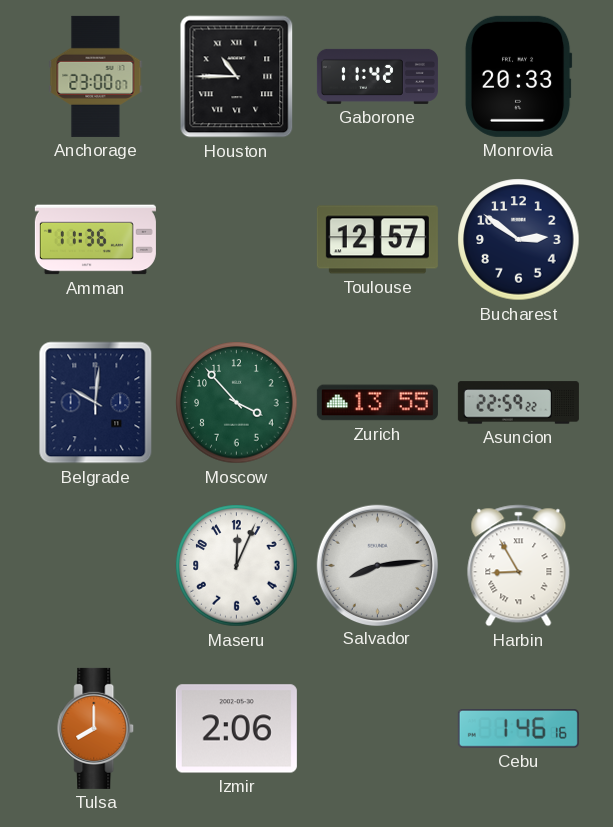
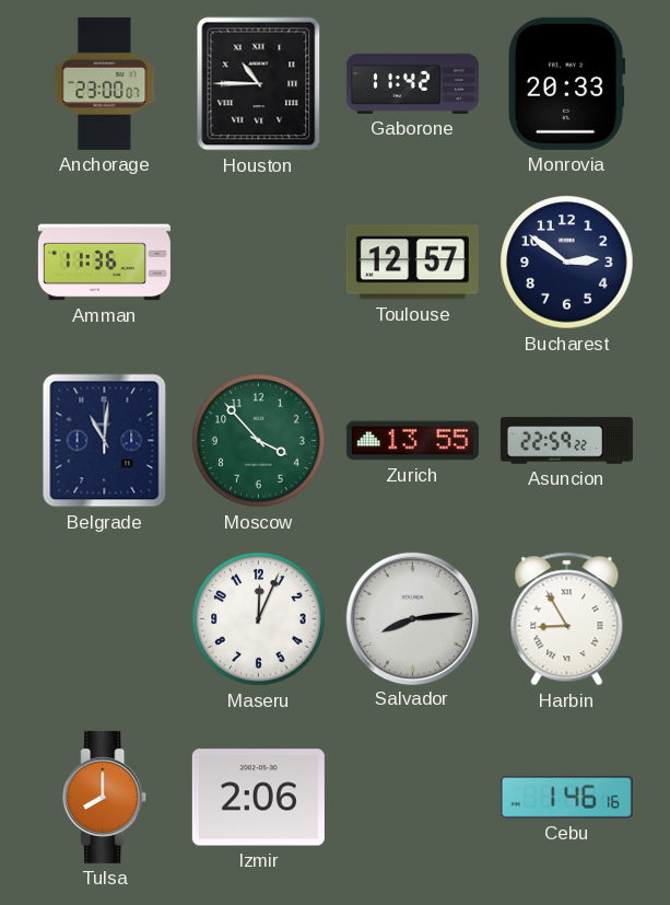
Belgrade: 10:01 -> 11:01 (105, 441)
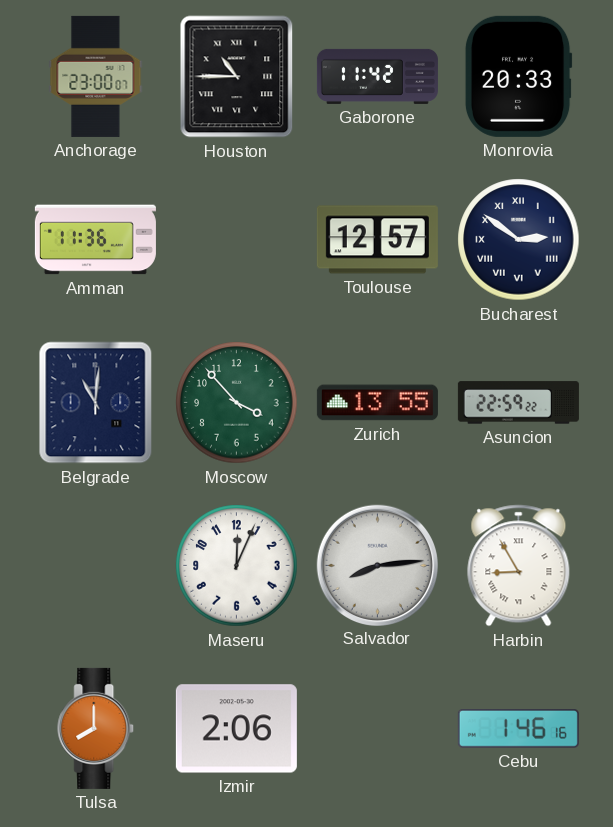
Bucharest numerals: Arabic -> Roman (519, 240)
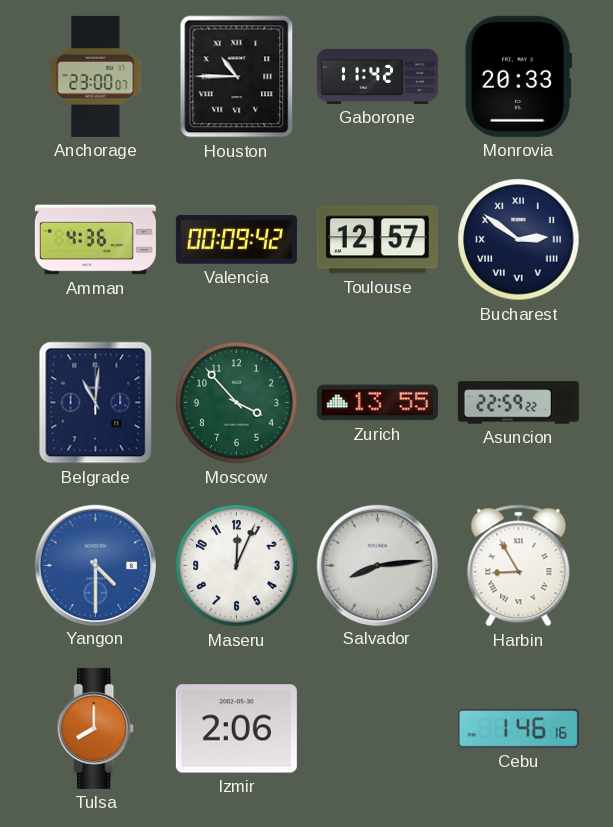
Amman: 11:36 -> 4:36 (95, 240)
Valencia: none -> 00:09 (236, 240)
Yangon: none -> 4:30 (95, 565)
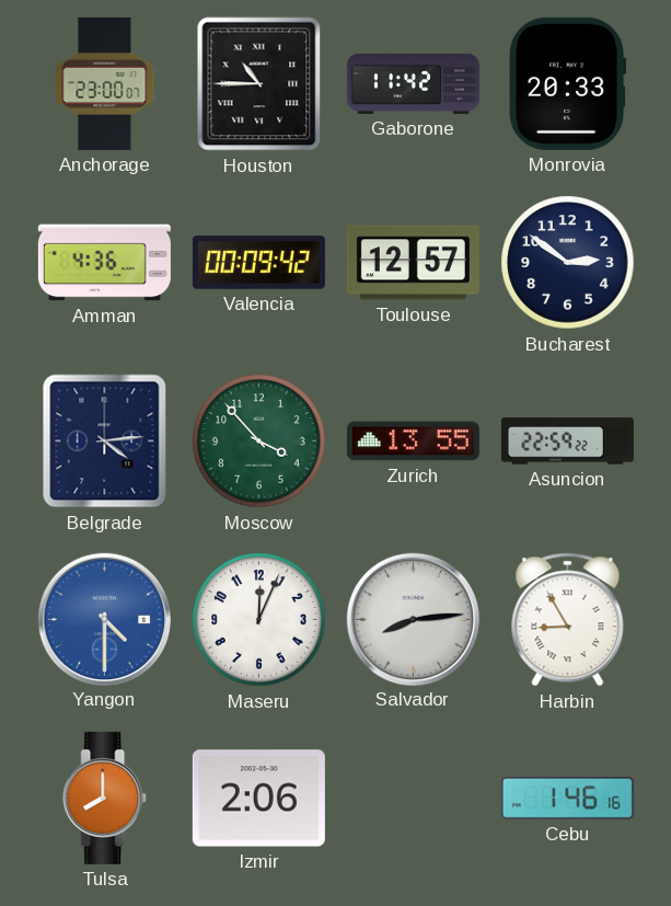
Bucharest numerals: Roman -> Arabic (568, 263)
Belgrade: 11:01 -> 4:14 (105, 441)
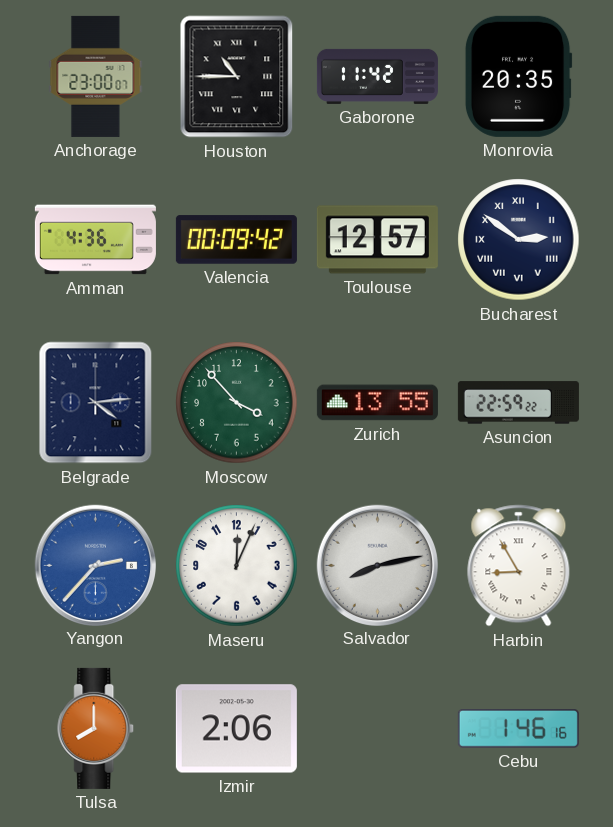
Monrovia: 20:33 -> 20:35 (518, 76)
Bucharest numerals: Arabic -> Roman (519, 240)
Yangon: 4:30 -> 2:37 (95, 565)
Salvador: 8:14 -> 8:13 (377, 565)
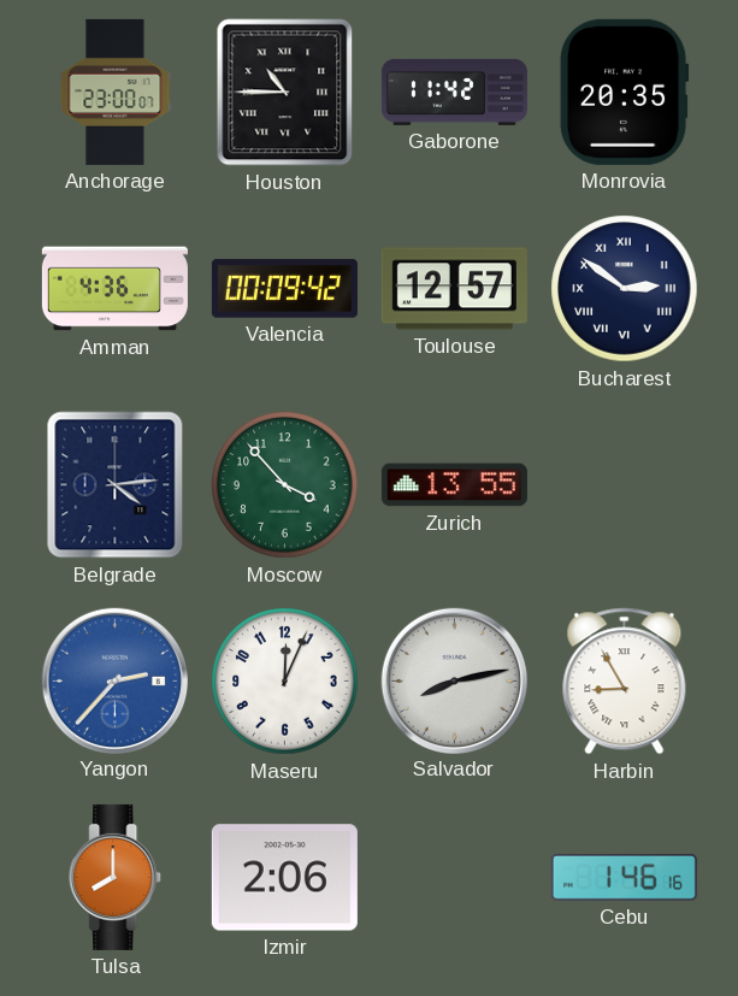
Asuncion: 22:59 -> none (518, 403)
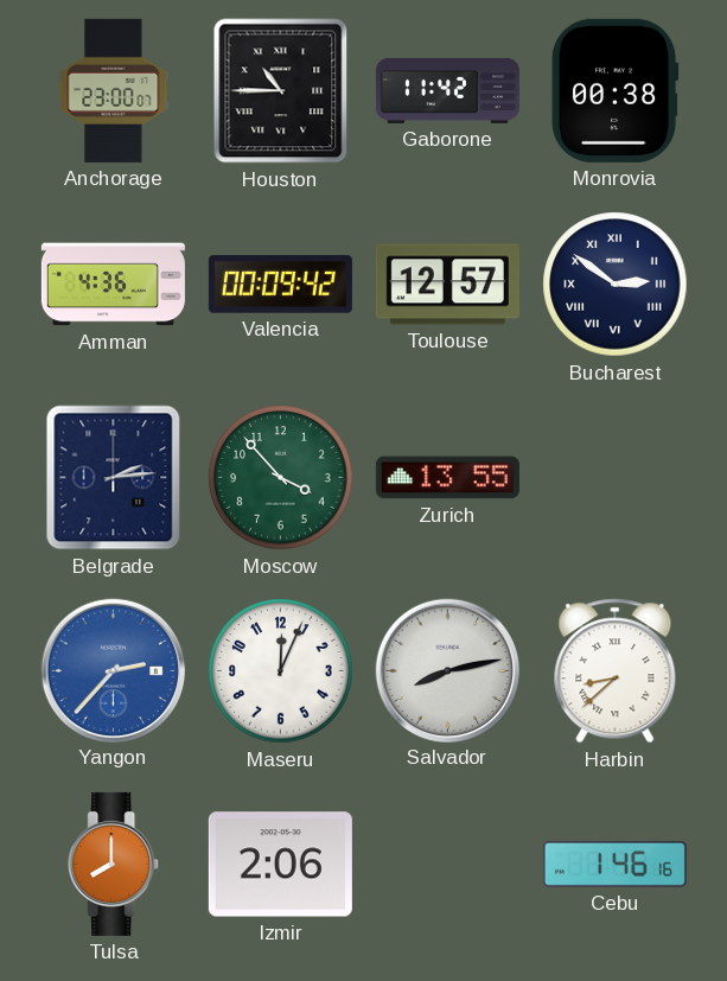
Monrovia: 20:35 -> 00:38 (614, 90)
Belgrade: 4:14 -> 2:14 (114, 478)
Harbin: 8:55 -> 8:38 (616, 671)
